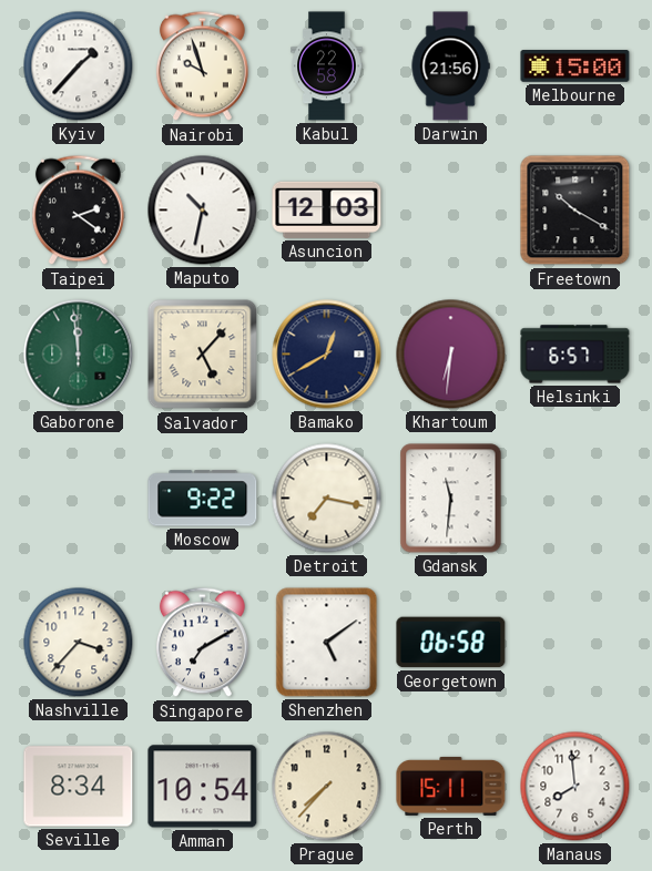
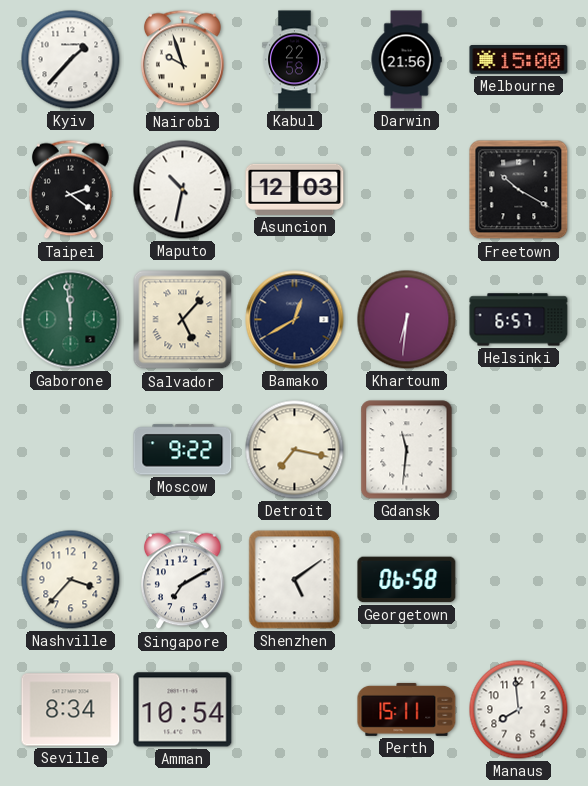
Prague: 7:37 -> none (327, 787)
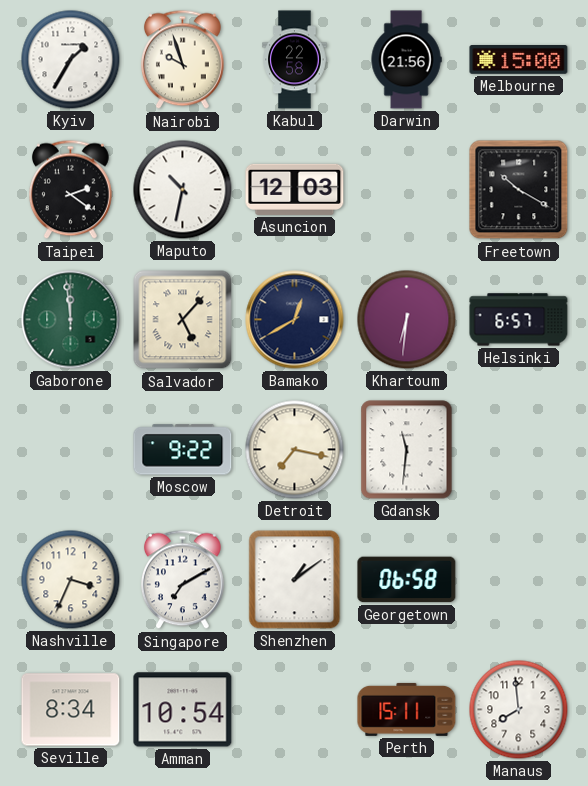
Kyiv: 1:37 -> 1:35 (71, 60)
Nashville: 3:37 -> 3:34 (71, 580)
Shenzhen: 5:09 -> 1:09 (295, 580)
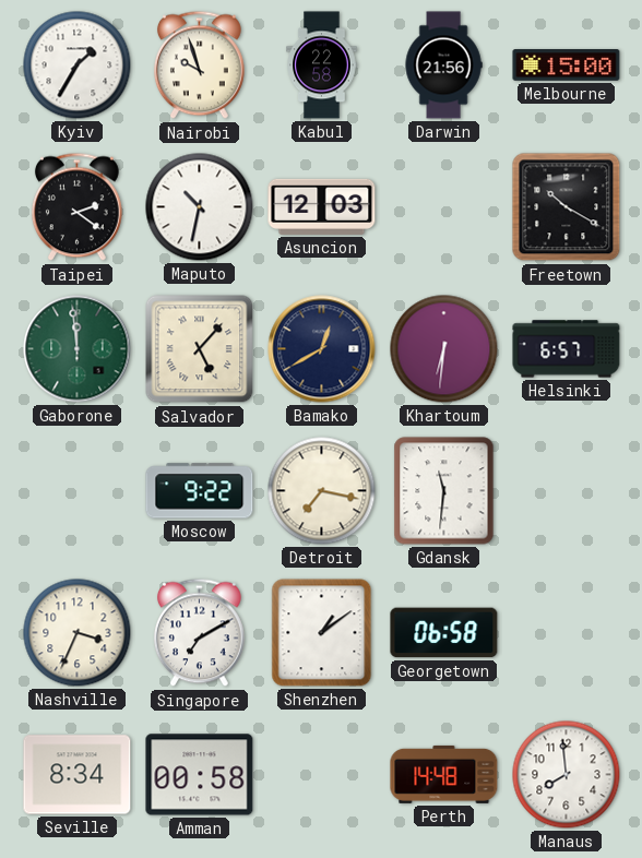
Amman: 10:54 -> 00:58 (200, 775)
Perth: 15:11 -> 14:48 (444, 774)
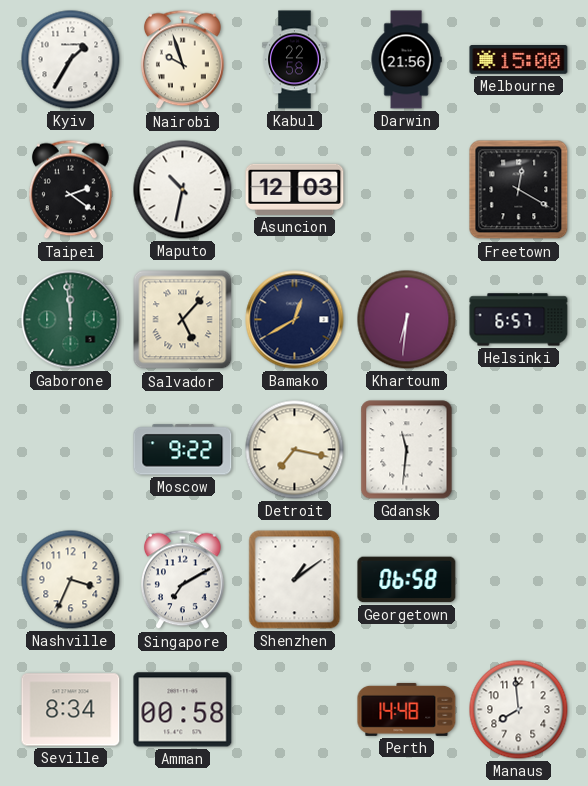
Freetown: 10:20 -> 12:20 (519, 190)
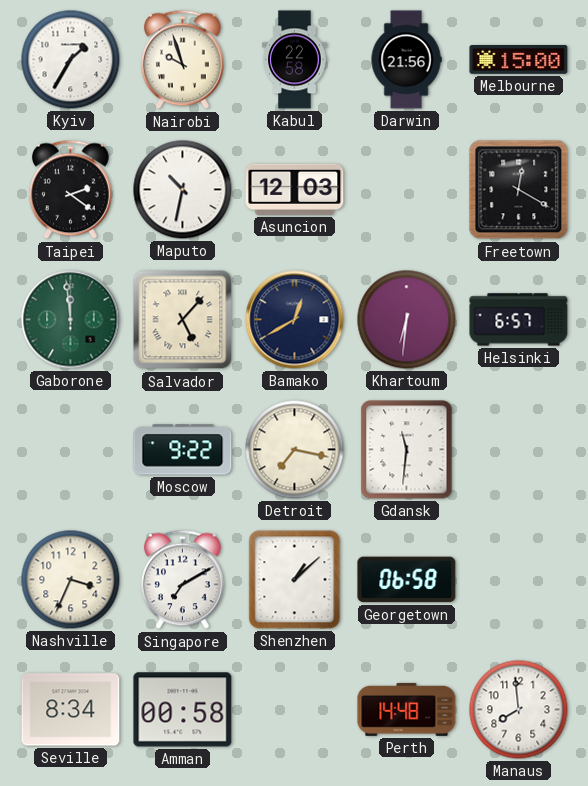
Shenzhen: 1:09 -> 1:08 (295, 580)
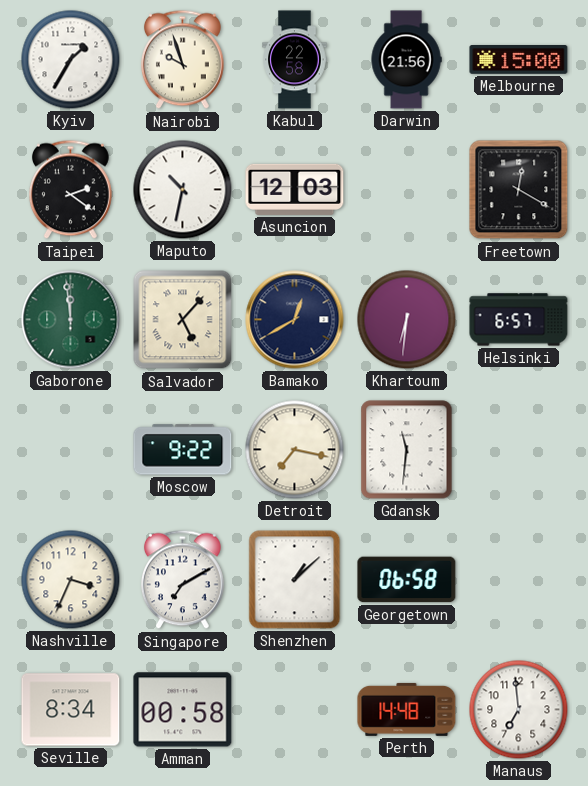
Manaus: 7:59 -> 6:59 (519, 710)
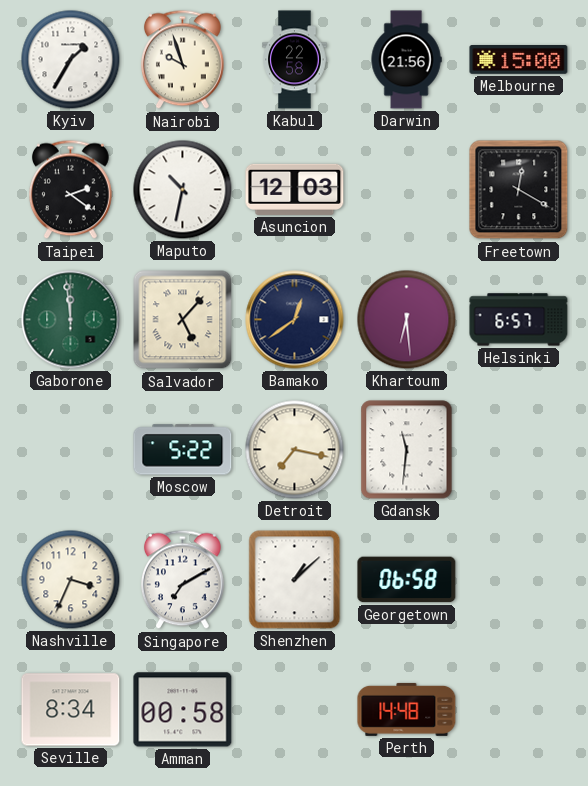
Bamako: 12:40 -> 12:39 (295, 320)
Khartoum: 6:31 -> 6:29 (407, 320)
Moscow: 9:22 -> 5:22 (183, 450)
Manaus: 6:59 -> none (519, 710)
